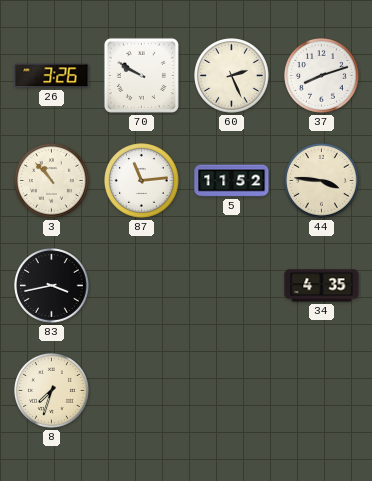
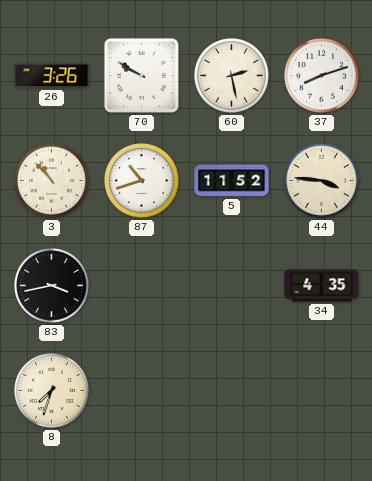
60: 2:26 -> 2:28 (232, 76)
87: 11:14 -> 10:42 (142, 181)
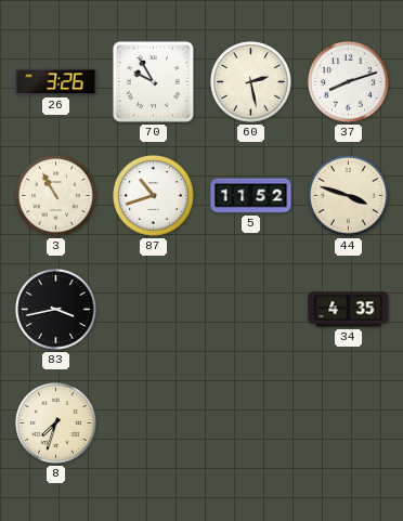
70: 9:50 -> 9:55 (153, 81)
3: 10:53 -> 10:55 (56, 196)
44: 3:46 -> 3:48 (349, 196)
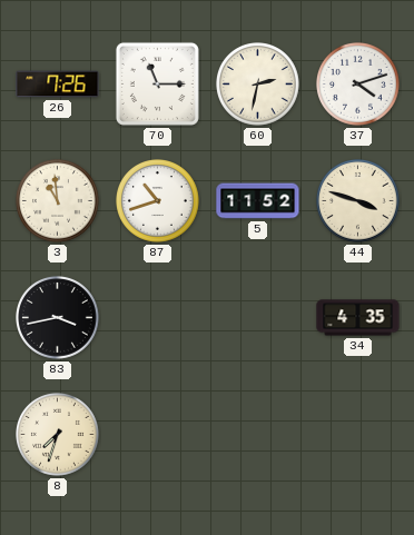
26: 3:26 -> 7:26 (58, 85)
70: 9:55 -> 11:15 (157, 83)
60: 2:28 -> 2:32 (258, 85)
37: 8:12 -> 4:12 (358, 85)
3: 10:55 -> 10:59 (58, 201)
